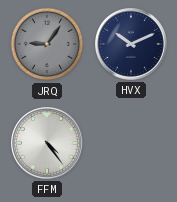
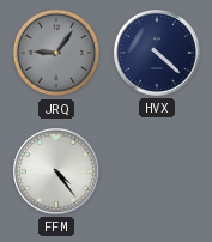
HVX: 10:11 -> 4:22 (158, 54)
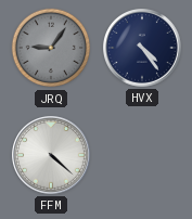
HVX: 4:22 -> 4:24 (143, 49)
FFM: 4:24 -> 4:22 (52, 156)
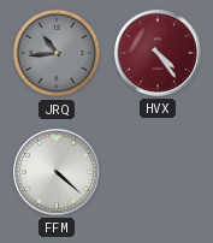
JRQ: 9:06 -> 10:44 (57, 53)
HVX dial: navy -> burgundy (159, 54)
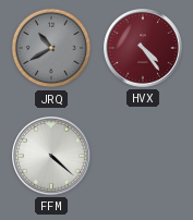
JRQ: 10:44 -> 10:40 (51, 48)
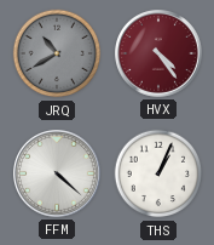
THS: none -> 1:04 (158, 173)
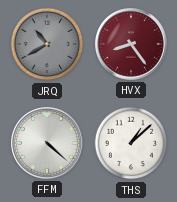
HVX: 4:24 -> 8:24 (132, 45)
THS: 1:04 -> 1:08 (131, 143)
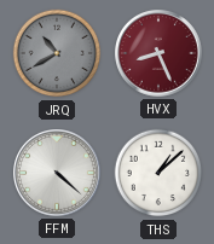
HVX: 8:24 -> 8:26 (160, 54)
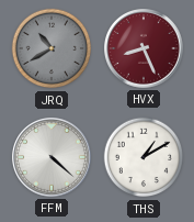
THS: 1:08 -> 1:10 (144, 157)
